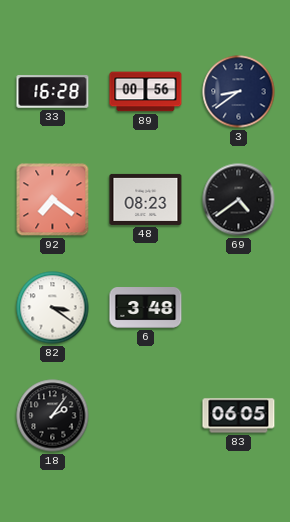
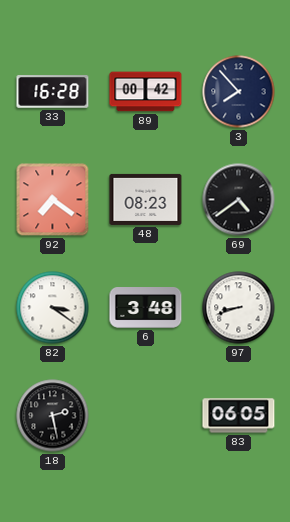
89: 00:56 -> 00:42 (146, 92)
3: 8:39 -> 7:53 (239, 92)
97: none -> 8:42 (239, 308)
18: 2:06 -> 2:28 (53, 416)
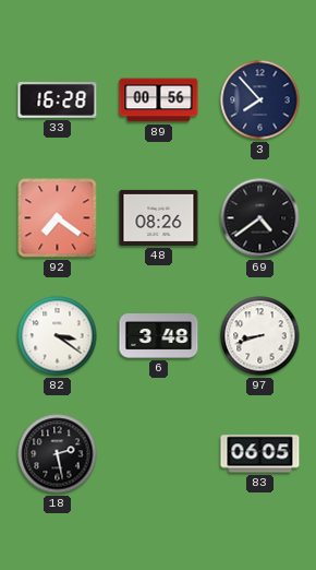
89: 00:42 -> 00:56 (159, 100)
48: 08:23 -> 08:26 (159, 217)
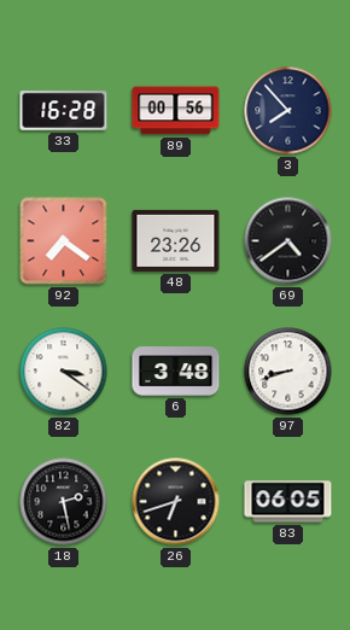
48: 08:26 -> 23:26 (176, 240)
26: none -> 6:42 (176, 502)
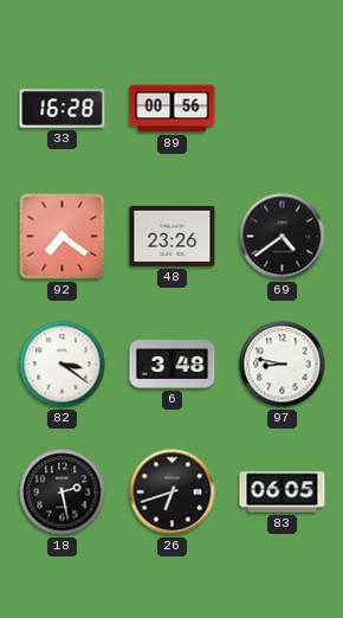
3: 7:53 -> none (288, 111)
97: 8:42 -> 8:47 (283, 365)
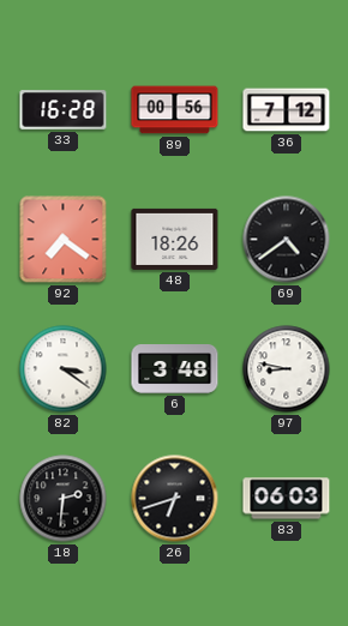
36: none -> 7:12 (287, 110)
48: 23:26 -> 18:26 (175, 239)
18: 2:28 -> 2:31 (64, 499)
83: 06:05 -> 06:03 (287, 499)
